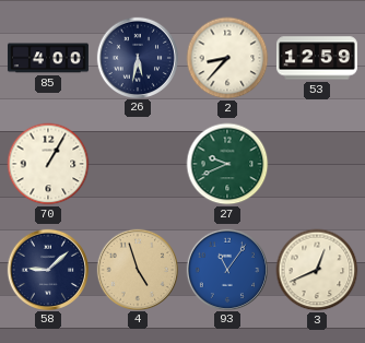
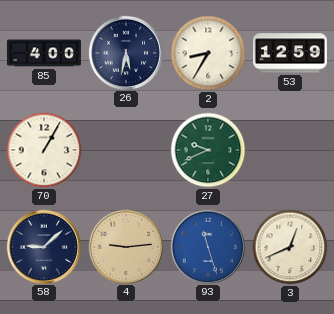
2: 8:37 -> 8:35 (208, 53)
4: 4:57 -> 9:14 (125, 246)
93: 11:06 -> 11:27 (207, 246)
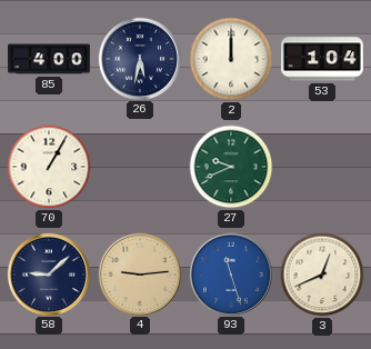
2: 8:35 -> 12:00 (231, 59)
53: 12:59 -> 1:04 (322, 59)
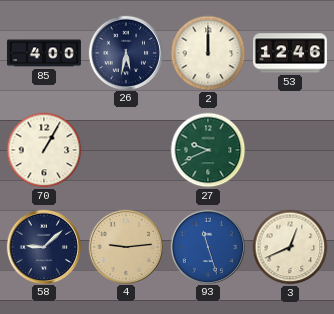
53: 1:04 -> 12:46 (290, 53)
